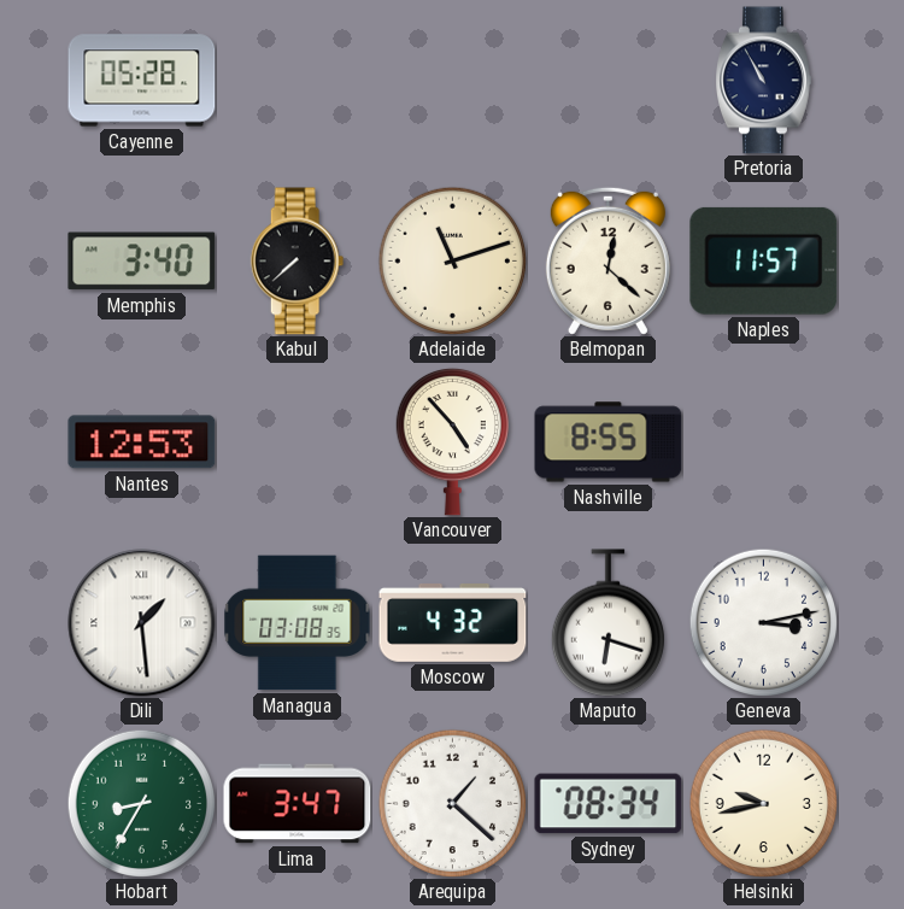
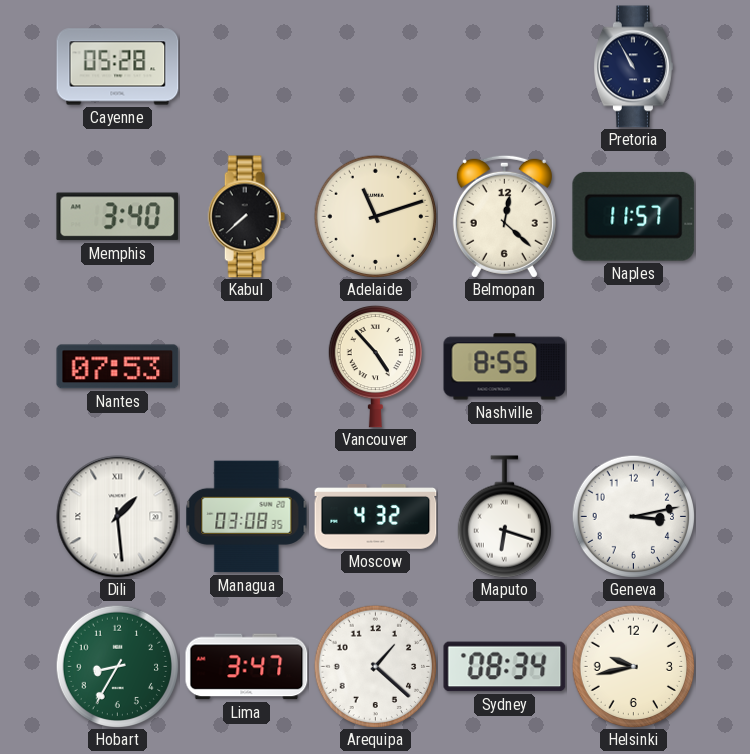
Nantes: 12:53 -> 07:53 (118, 367)
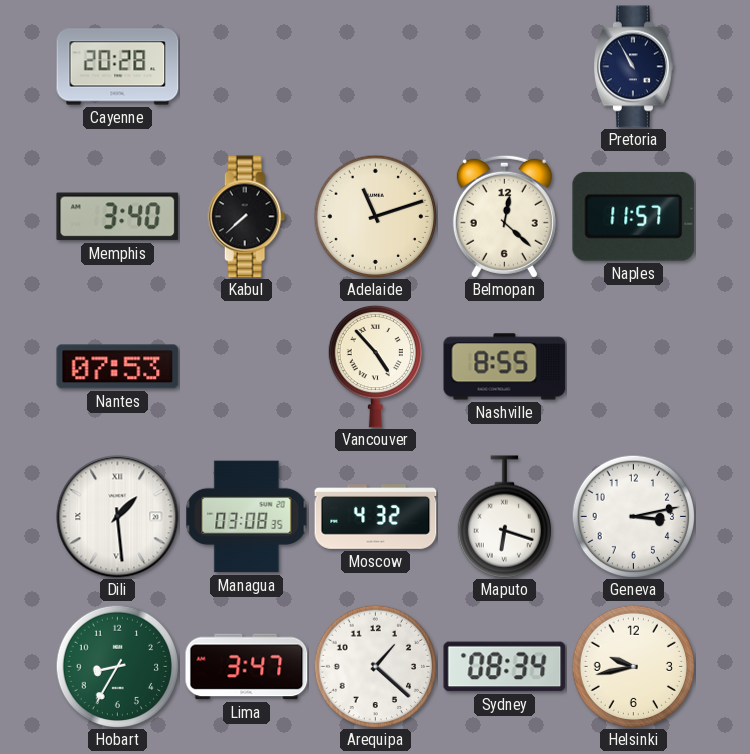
Cayenne: 05:28 -> 20:28 (118, 67)
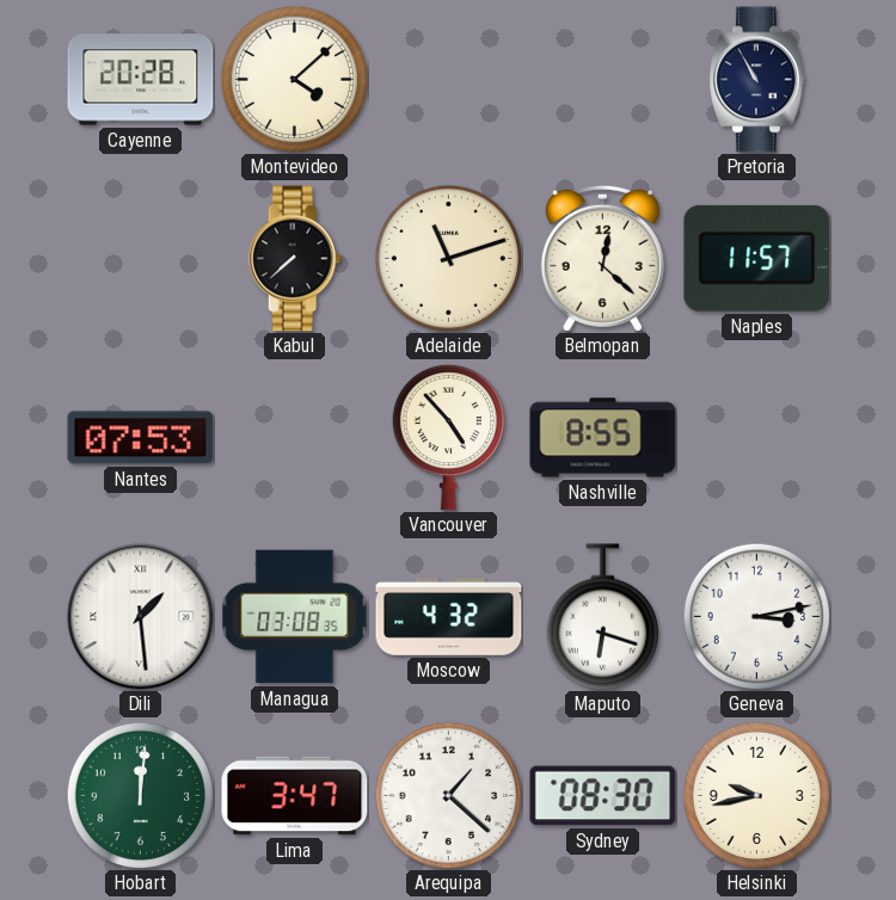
Montevideo: none -> 4:08 (294, 79)
Memphis: 3:40 -> none (118, 217)
Hobart: 8:35 -> 12:01 (140, 795)
Sydney: 08:34 -> 08:30 (603, 796)
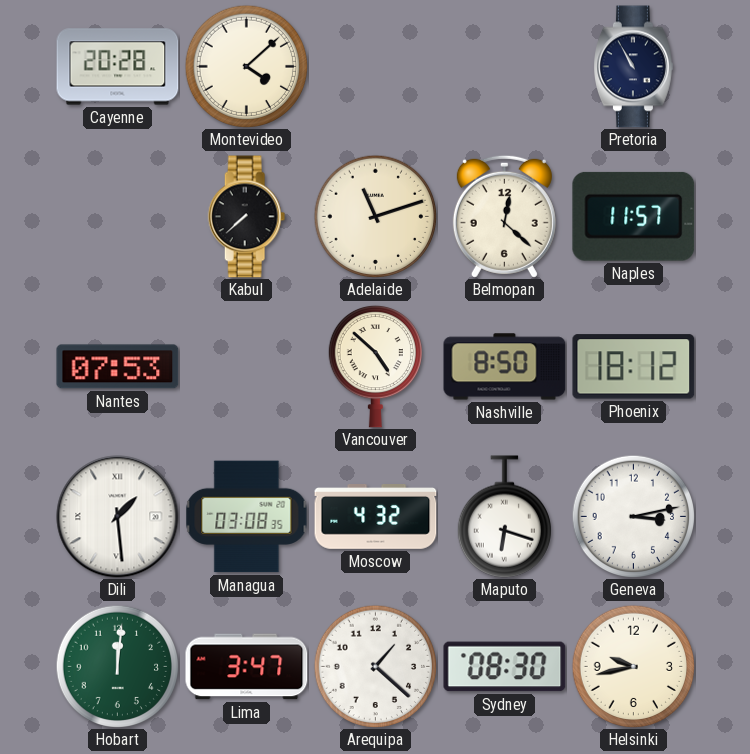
Vancouver: 4:53 -> 4:52 (375, 366)
Nashville: 8:55 -> 8:50 (505, 367)
Phoenix: none -> 18:12 (634, 367)
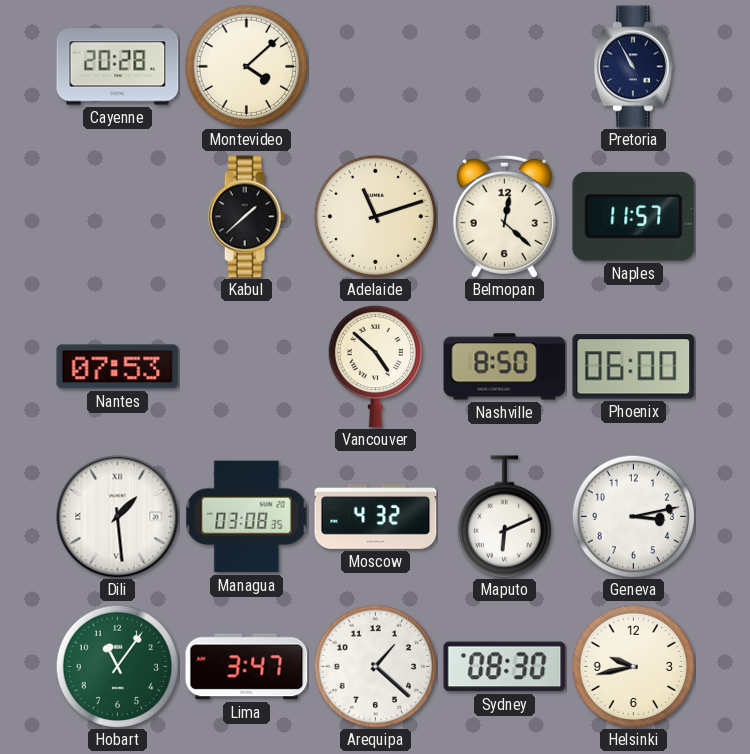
Kabul: 7:38 -> 1:38 (247, 217)
Phoenix: 18:12 -> 06:00 (634, 367)
Maputo: 6:18 -> 6:11 (504, 517)
Hobart: 12:01 -> 11:06 (117, 666)
